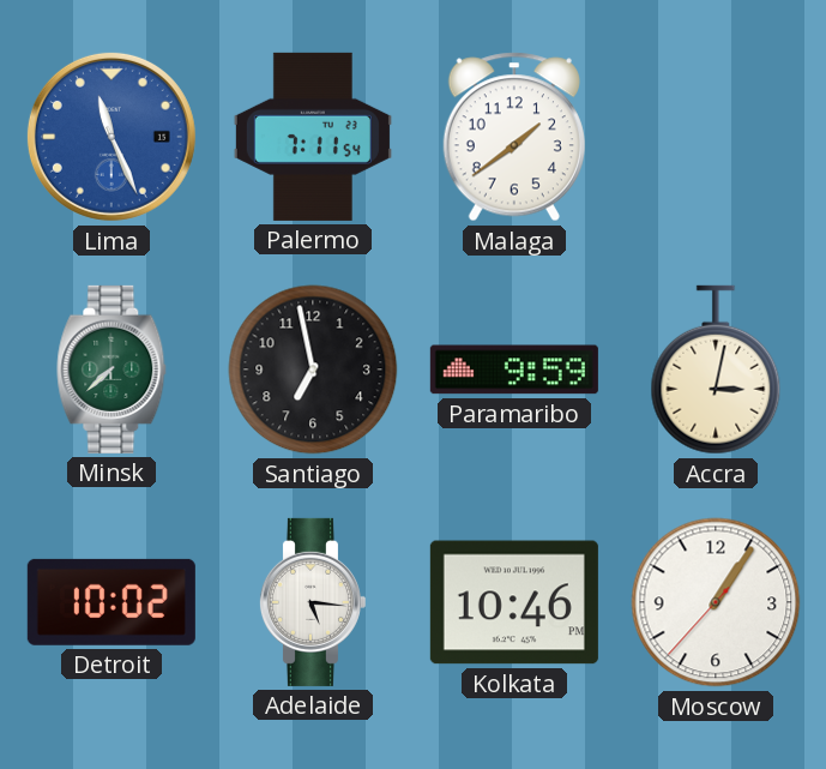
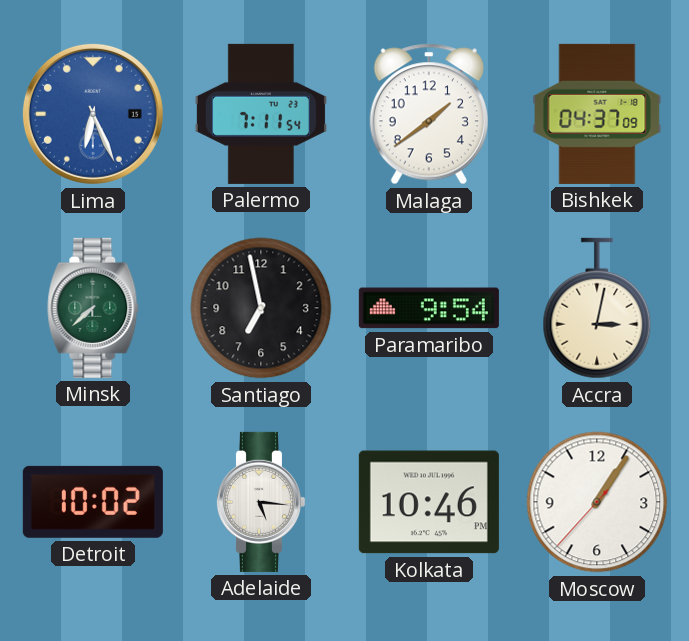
Lima: 11:26 -> 6:26 (93, 114)
Bishkek: none -> 04:37 (597, 114)
Paramaribo: 9:59 -> 9:54 (429, 308)
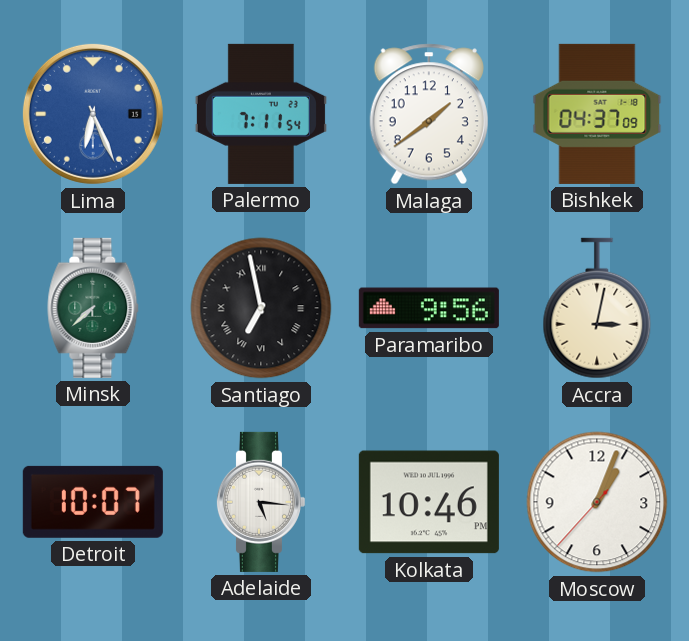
Santiago numerals: Arabic -> Roman (261, 308)
Paramaribo: 9:54 -> 9:56 (429, 308)
Detroit: 10:02 -> 10:07 (93, 502)
Moscow: 1:05 -> 1:03 (597, 502)
